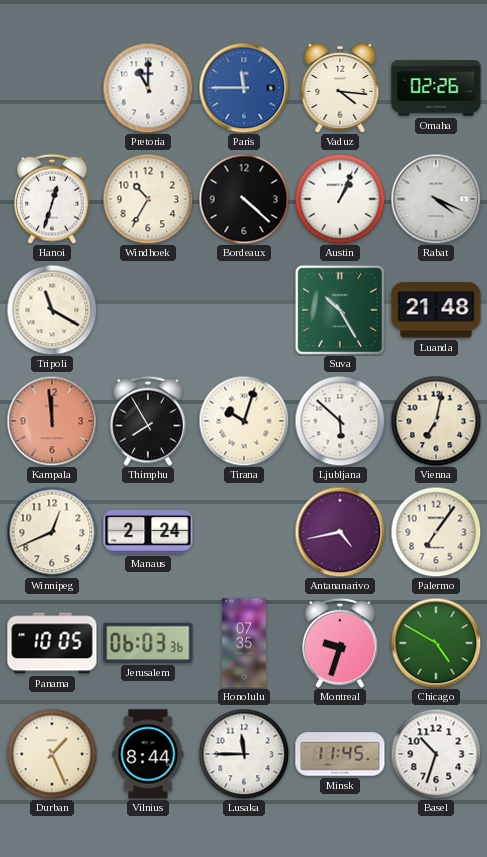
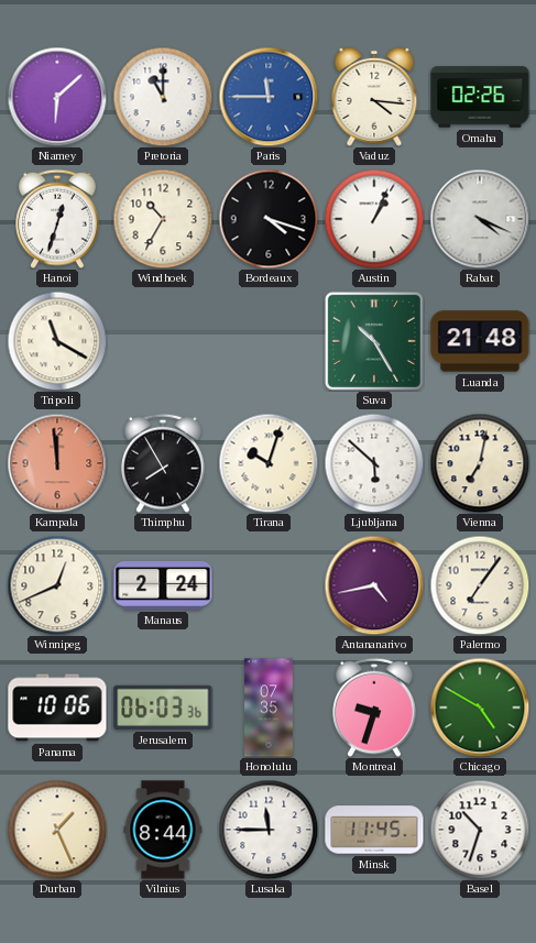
Niamey: none -> 6:08 (57, 97)
Bordeaux: 4:22 -> 4:18 (269, 219)
Panama: 10:05 -> 10:06 (57, 708)
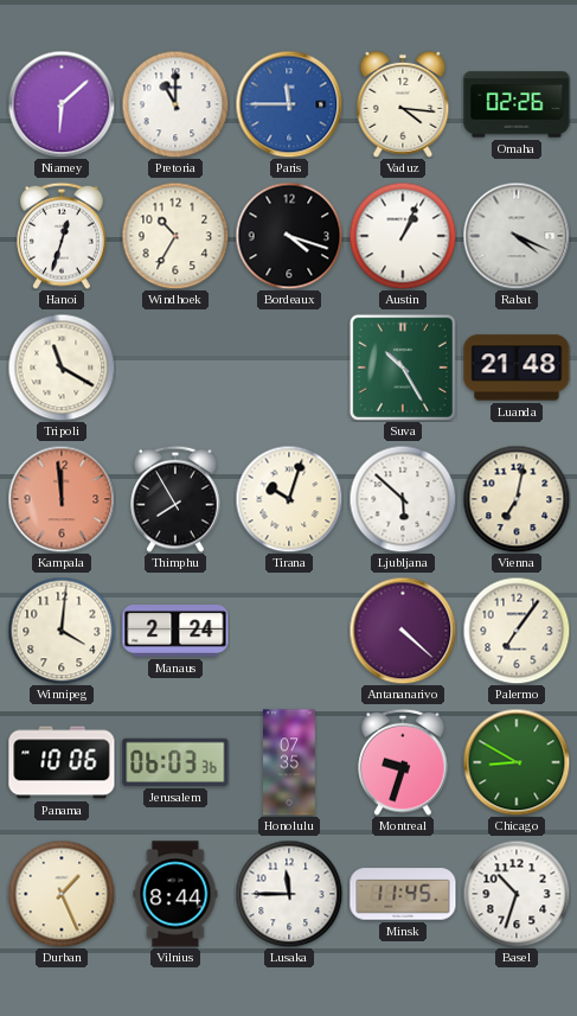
Winnipeg: 12:41 -> 4:01 (62, 631)
Antananarivo: 4:43 -> 4:22 (403, 631)
Chicago: 4:50 -> 8:50 (517, 762)
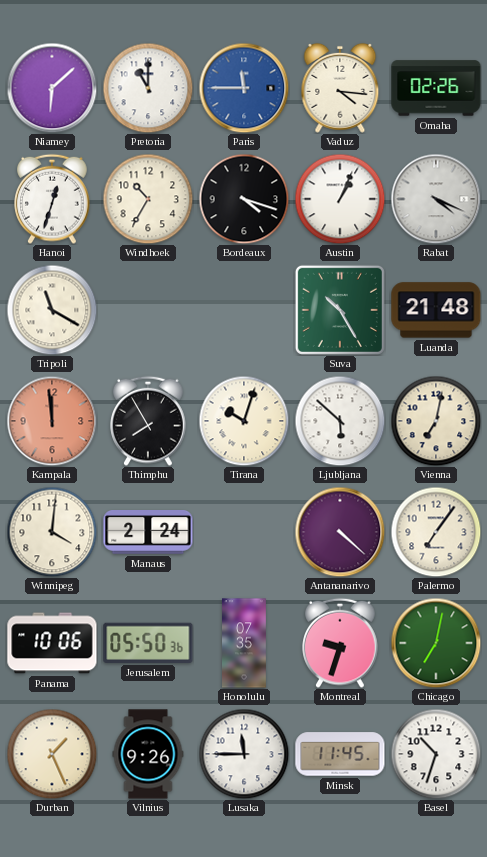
Jerusalem: 06:03 -> 05:50 (148, 643)
Chicago: 8:50 -> 7:02 (436, 643)
Vilnius: 8:44 -> 9:26 (148, 754)
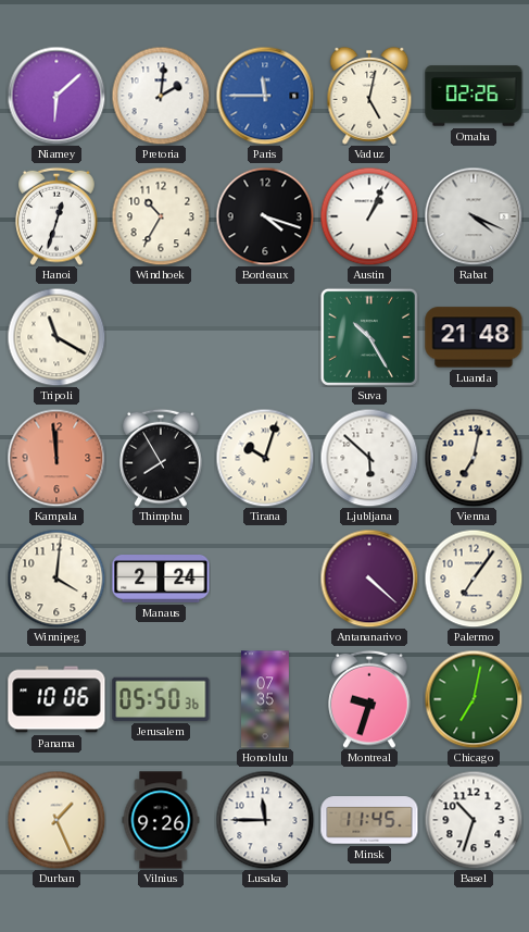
Pretoria: 11:00 -> 2:01 (161, 96)
Vaduz: 4:16 -> 5:02 (369, 96)
